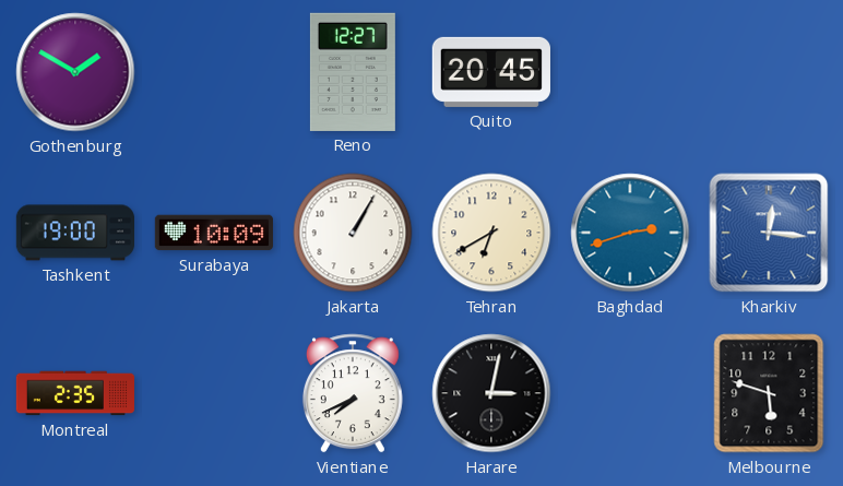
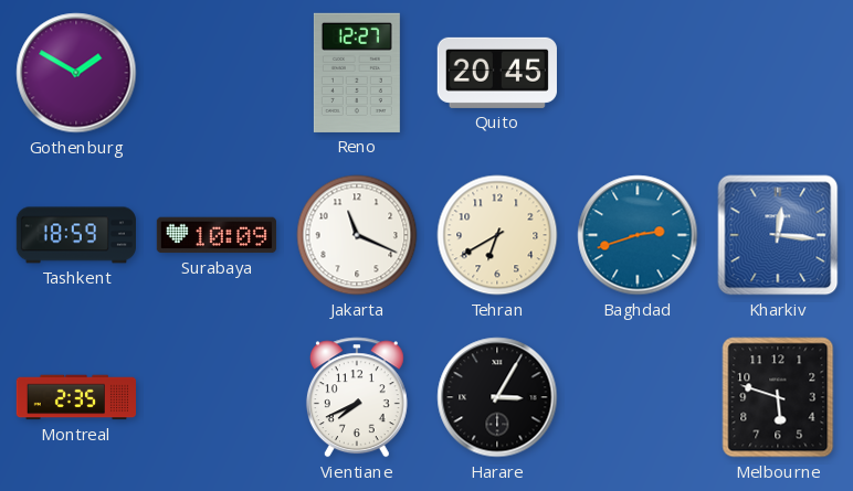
Tashkent: 19:00 -> 18:59 (75, 235)
Jakarta: 1:05 -> 11:19 (357, 235)
Harare: 3:02 -> 3:05 (497, 397)
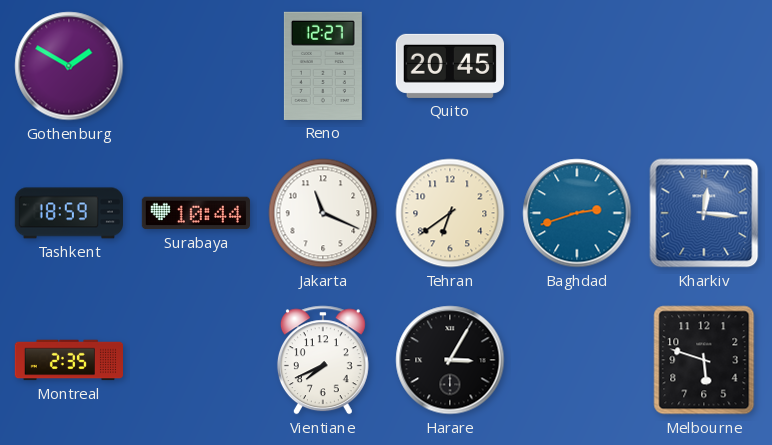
Surabaya: 10:09 -> 10:44 (195, 213)
Tehran: 6:40 -> 6:39 (450, 213)
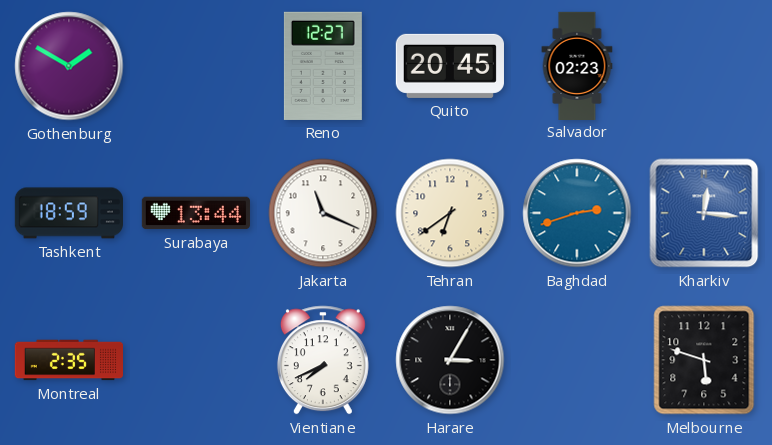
Salvador: none -> 02:23 (577, 65)
Surabaya: 10:44 -> 13:44 (195, 213)
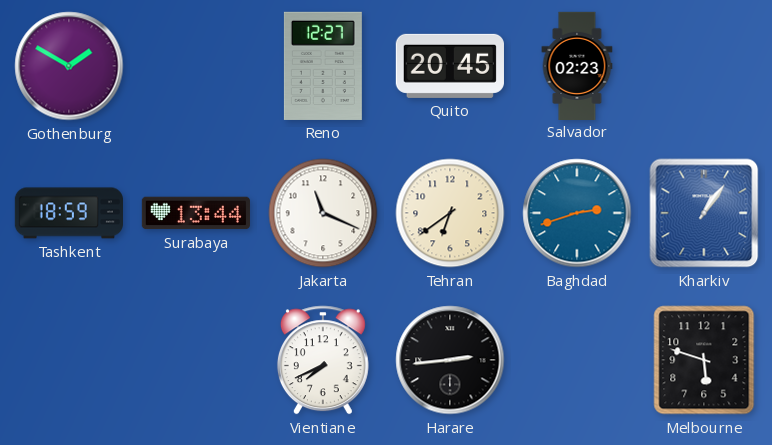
Kharkiv: 12:16 -> 1:06 (704, 213)
Montreal: 2:35 -> none (68, 360)
Harare: 3:05 -> 2:44 (450, 360)
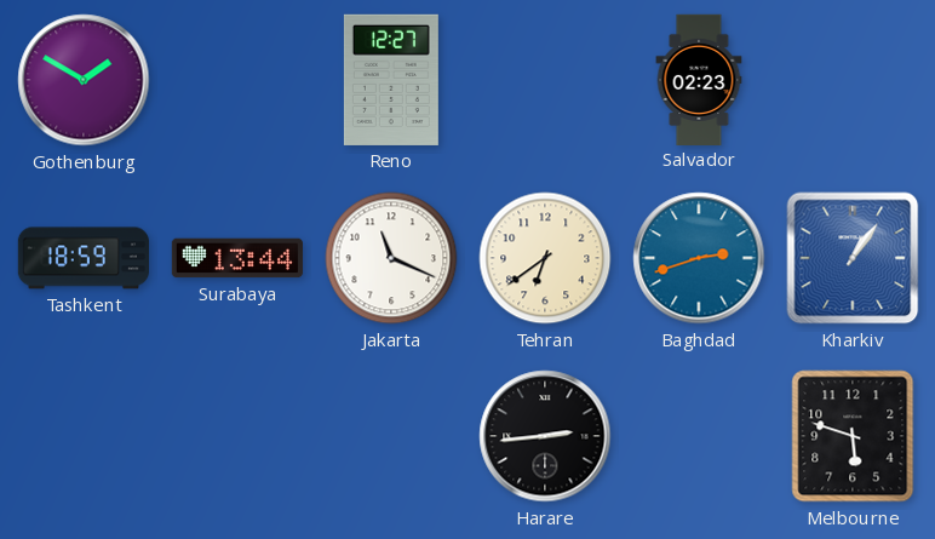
Quito: 20:45 -> none (450, 66)
Vientiane: 7:41 -> none (323, 360)
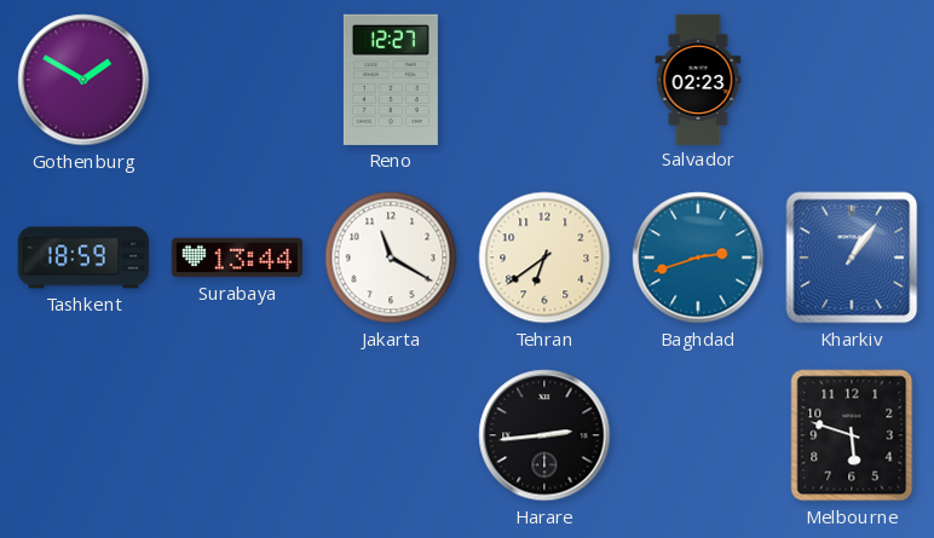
Jakarta: 11:19 -> 11:20 (391, 258)
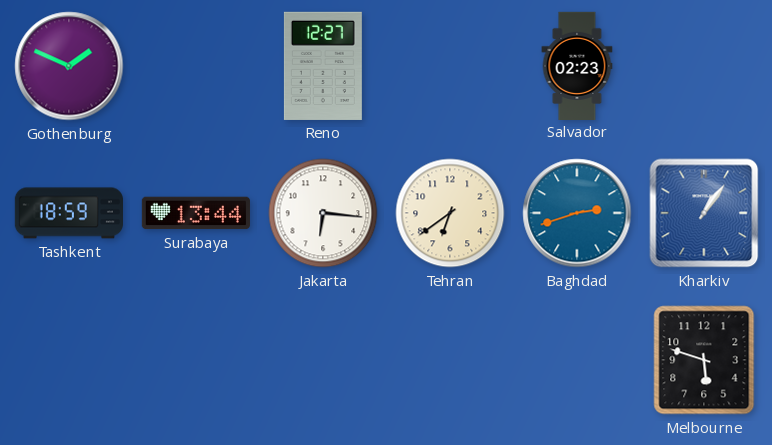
Gothenburg: 1:50 -> 1:49 (69, 66)
Jakarta: 11:20 -> 6:16 (323, 213)
Harare: 2:44 -> none (544, 435)
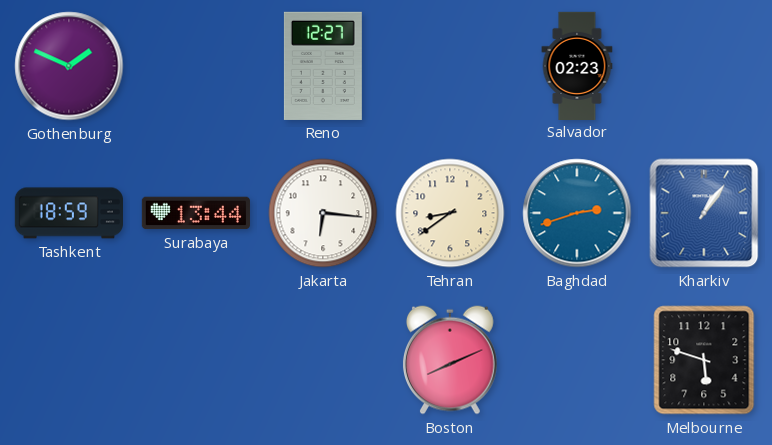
Tehran: 6:39 -> 8:39 (450, 213)
Boston: none -> 8:11 (450, 360)
